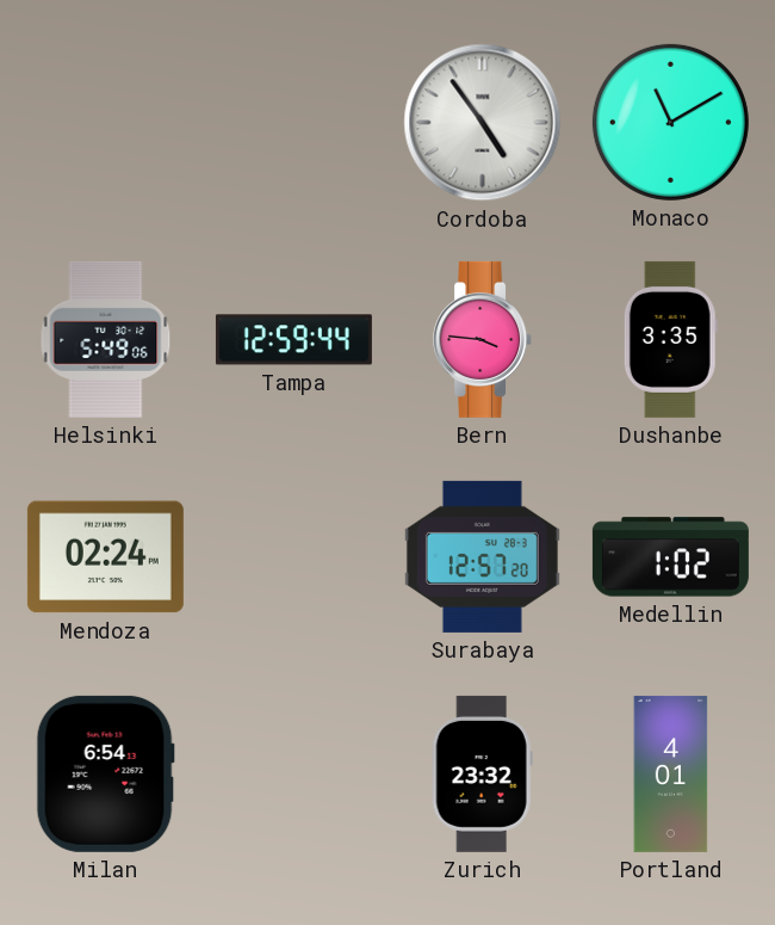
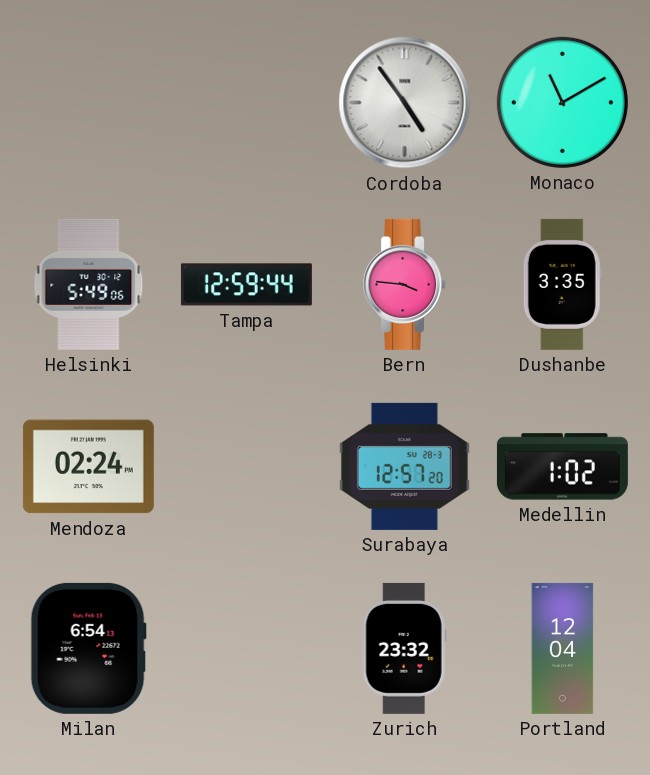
Portland: 4:01 -> 12:04 (563, 648)
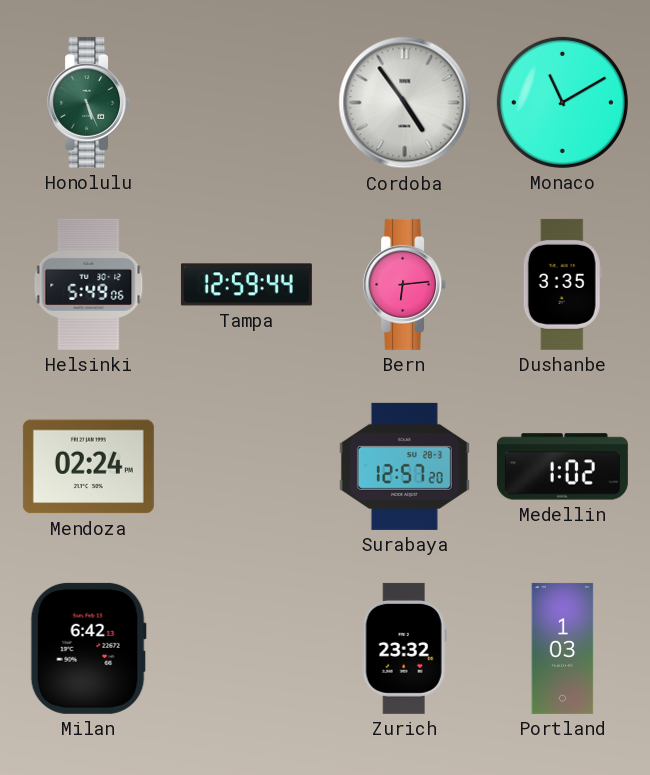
Honolulu: none -> 5:26 (89, 102)
Bern: 3:46 -> 6:14 (405, 284)
Milan: 6:54 -> 6:42 (88, 648)
Portland: 12:04 -> 1:03 (563, 648)
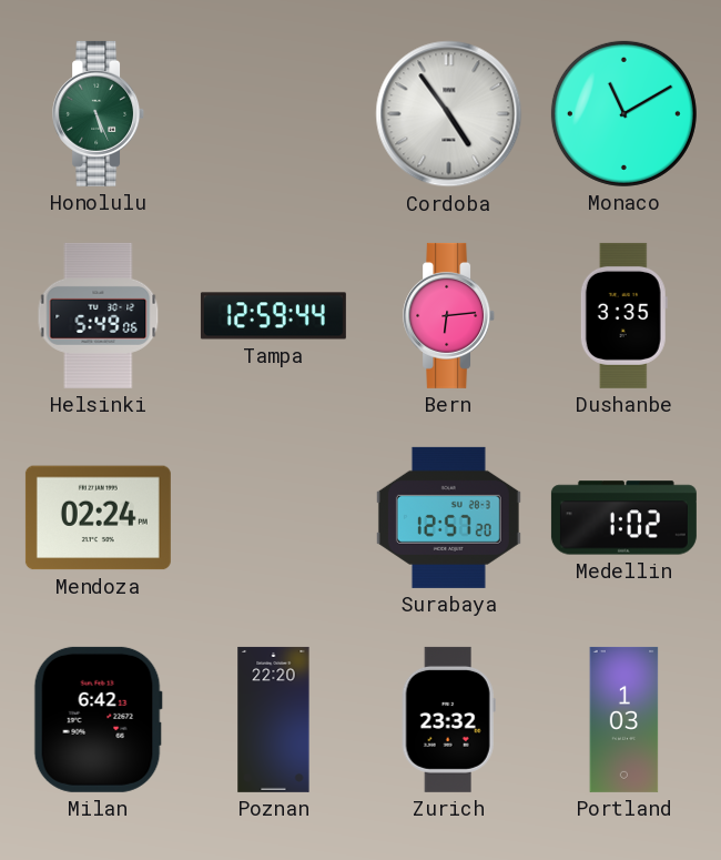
Poznan: none -> 22:20 (274, 719)
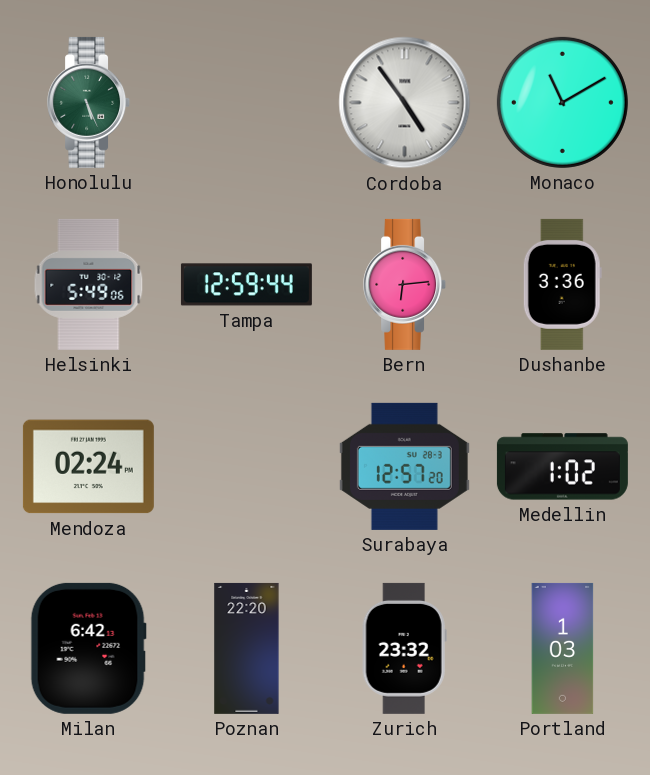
Dushanbe: 3:35 -> 3:36 (562, 284)
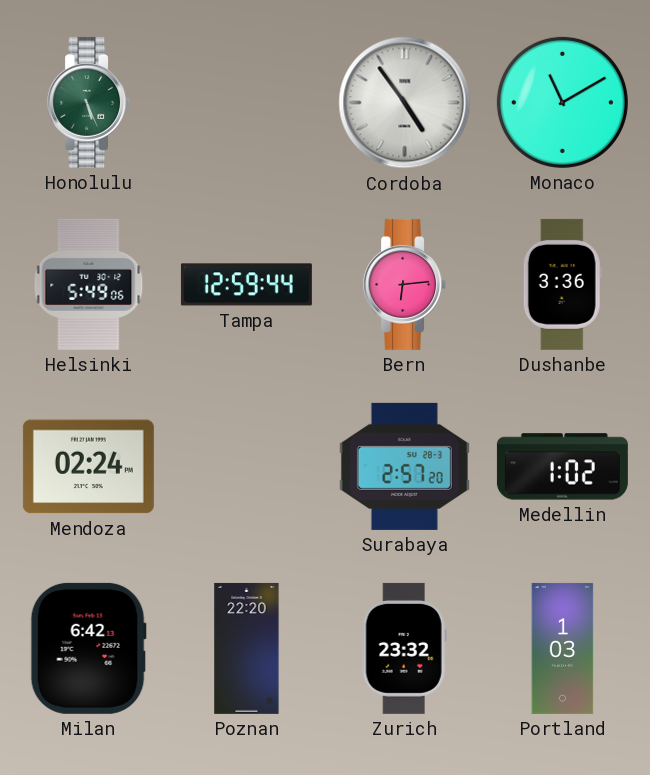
Surabaya: 12:57 -> 2:57 (404, 466)
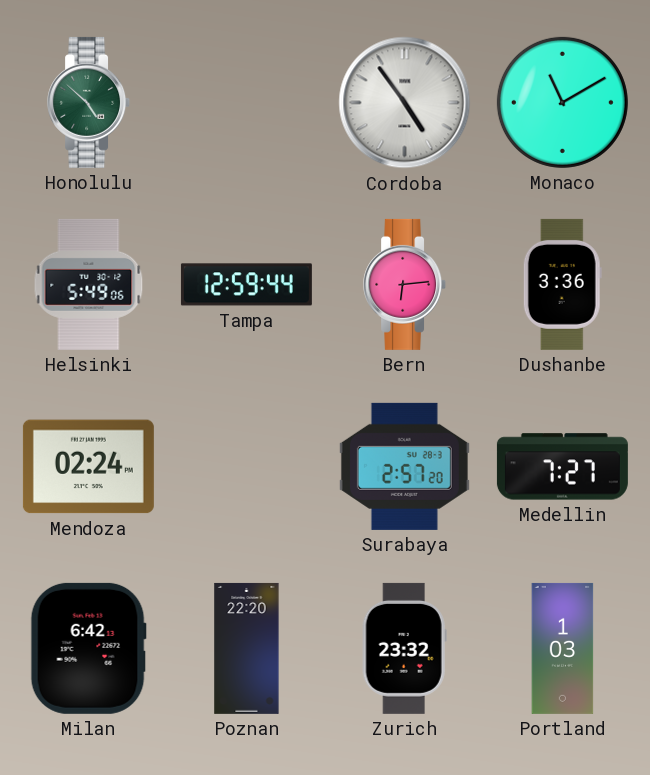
Honolulu: 5:26 -> 4:52 (89, 102)
Medellin: 1:02 -> 7:27 (562, 467)
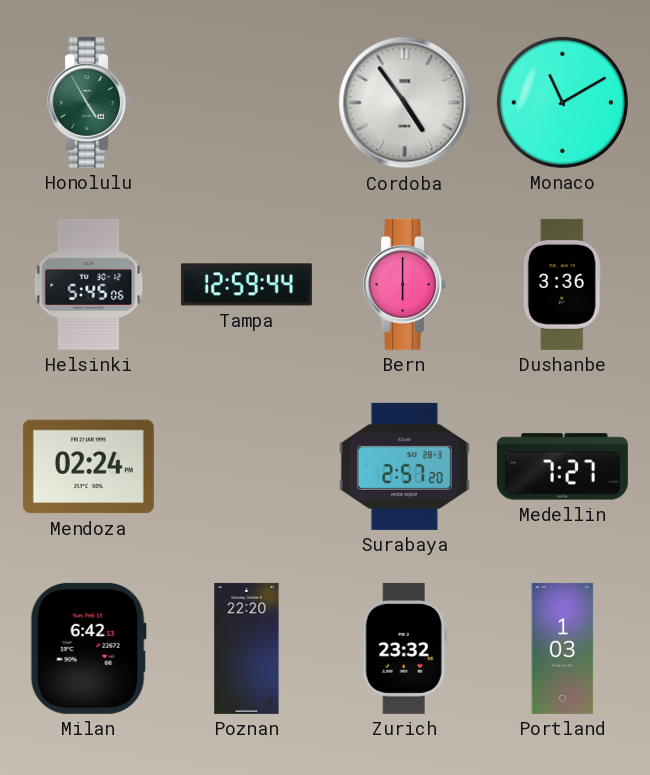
Honolulu: 4:52 -> 4:55 (89, 102)
Helsinki: 5:49 -> 5:45 (89, 284)
Bern: 6:14 -> 6:00 (405, 284)
